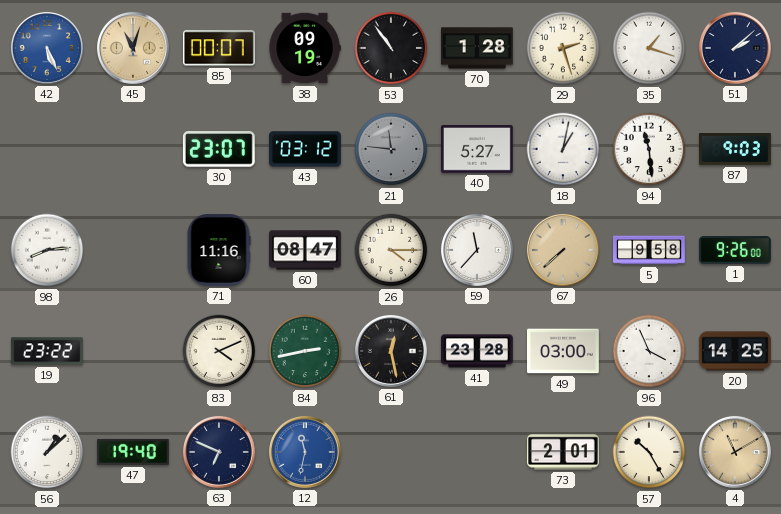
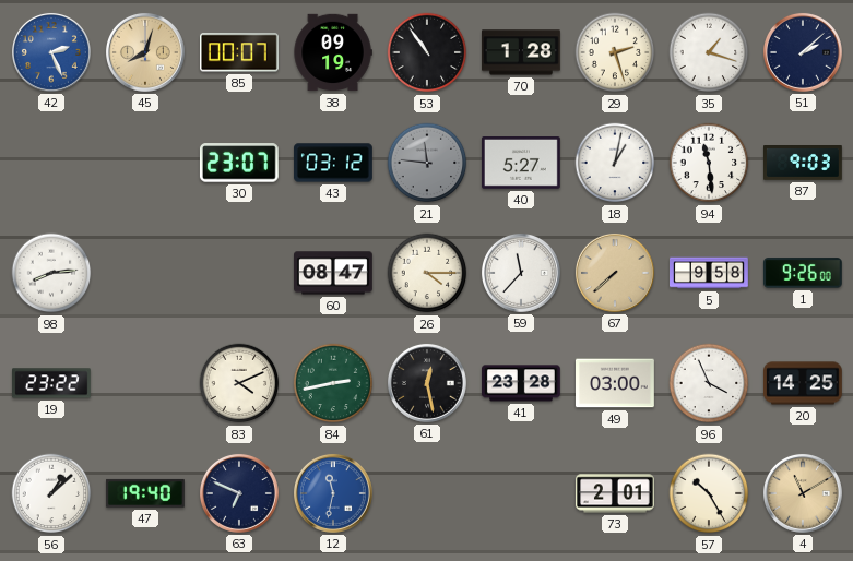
42: 5:26 -> 2:26 (51, 52)
45: 11:03 -> 8:03 (145, 52)
71: 11:16 -> none (219, 251)
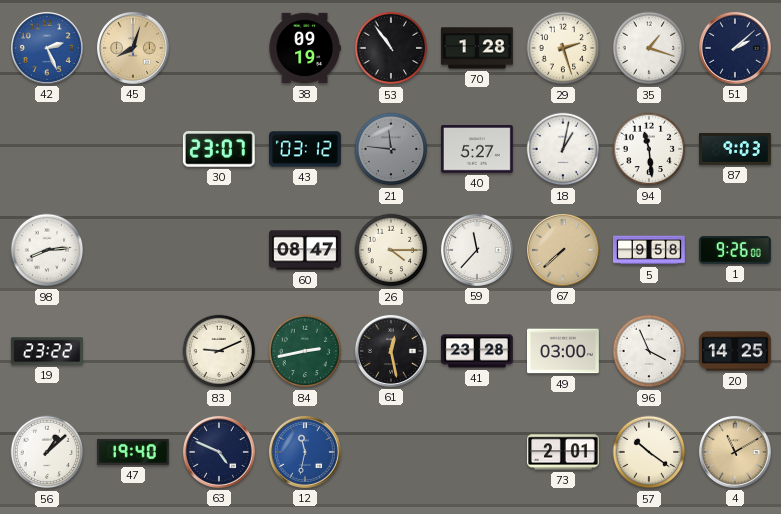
85: 00:07 -> none (239, 52)
83: 4:11 -> 9:11 (219, 351)
63: 6:49 -> 4:49 (219, 452)
57: 10:25 -> 10:21 (649, 452)
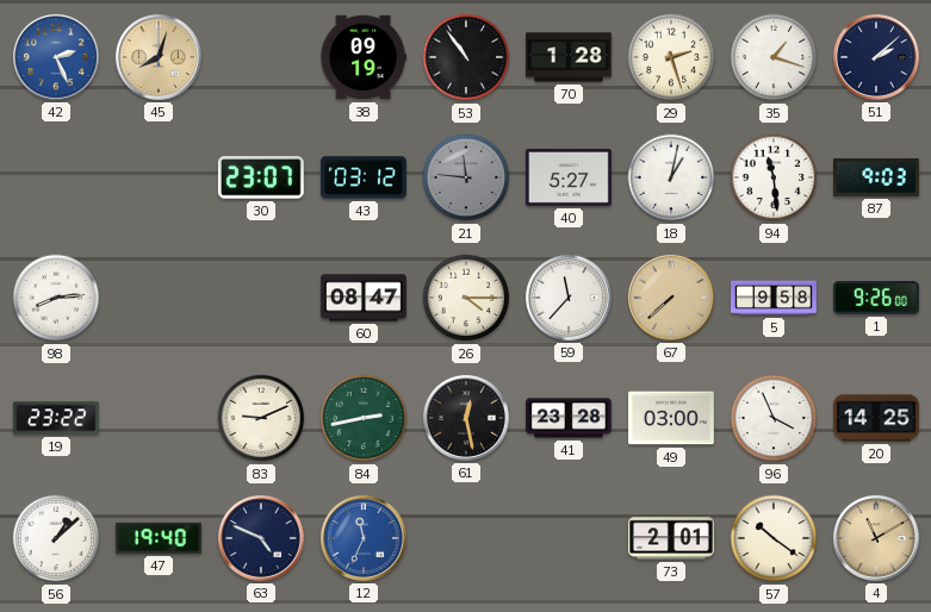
12: 11:32 -> 11:34 (364, 538)
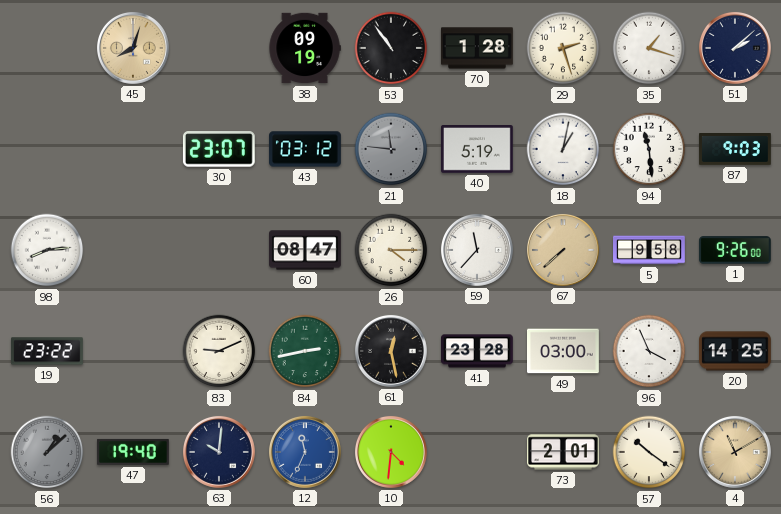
42: 2:26 -> none (56, 57)
40: 5:27 -> 5:19 (478, 150)
56 dial: white -> grey (47, 452)
63: 4:49 -> 10:01 (219, 452)
10: none -> 4:31 (391, 452)
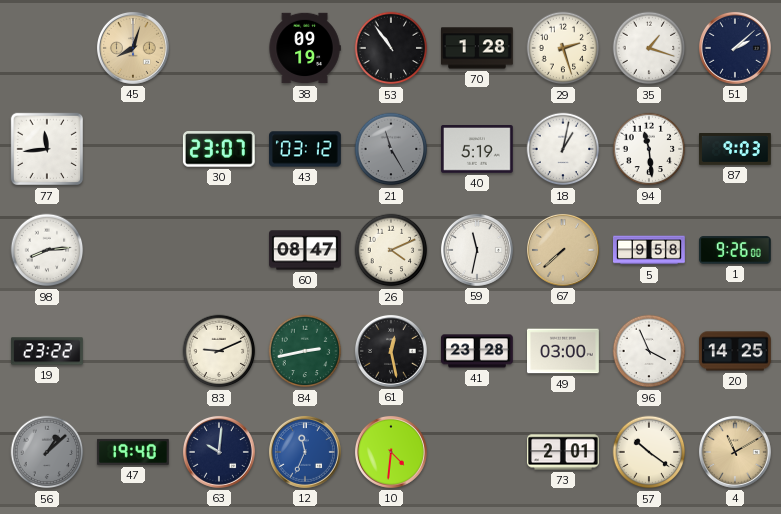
77: none -> 11:44 (47, 149)
21: 11:46 -> 11:25 (391, 149)
26: 4:15 -> 4:11 (391, 250)
59: 11:37 -> 11:32 (477, 250)
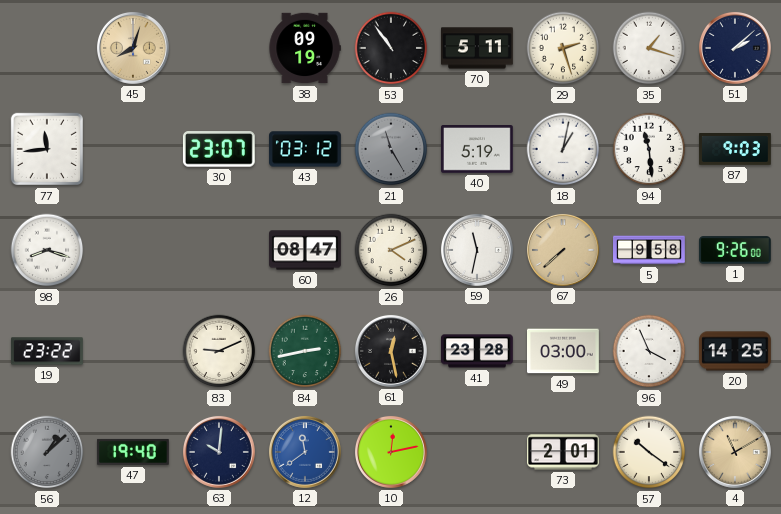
70: 1:28 -> 5:11 (478, 48)
98: 8:14 -> 8:18 (47, 250)
12: 11:34 -> 11:39 (305, 452)
10: 4:31 -> 12:13 (391, 452)
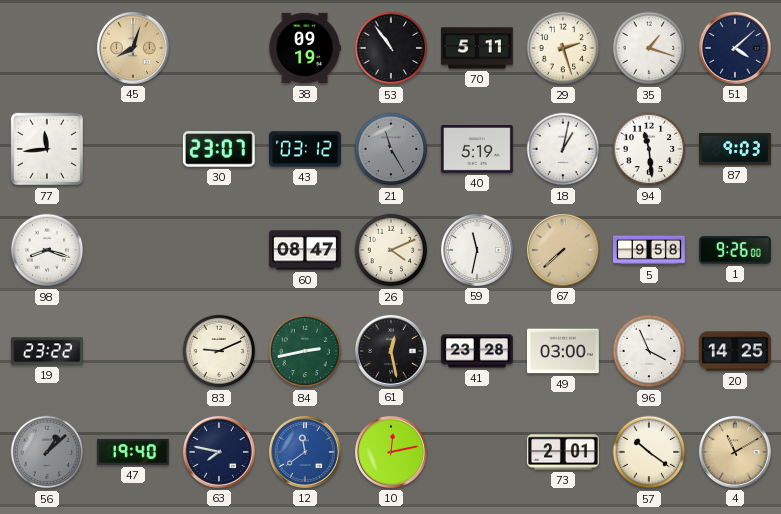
51: 2:08 -> 4:08 (735, 48)
63: 10:01 -> 7:47 (219, 452)
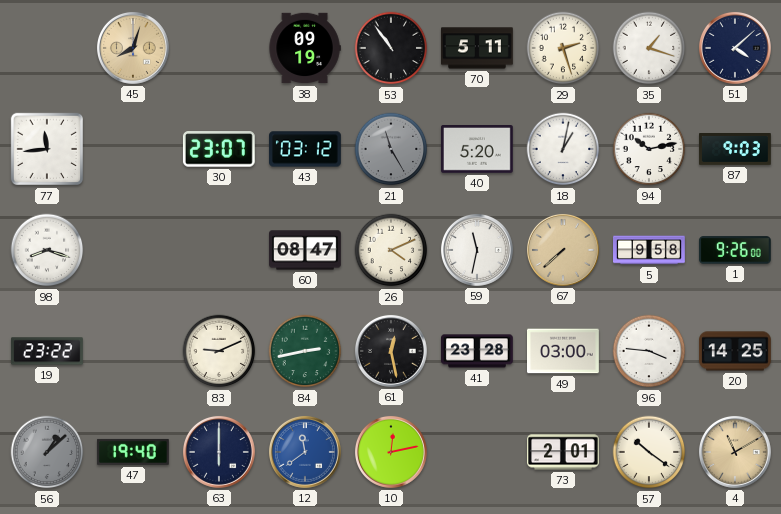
40: 5:19 -> 5:20 (478, 150)
94: 11:29 -> 10:13 (649, 149)
96: 3:56 -> 3:46 (649, 351)
63: 7:47 -> 6:00 (219, 452)
